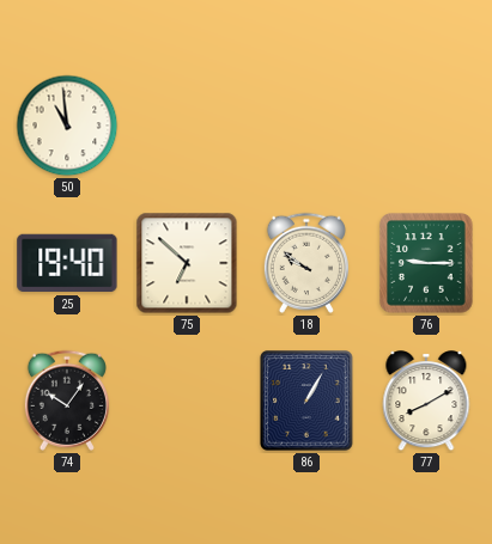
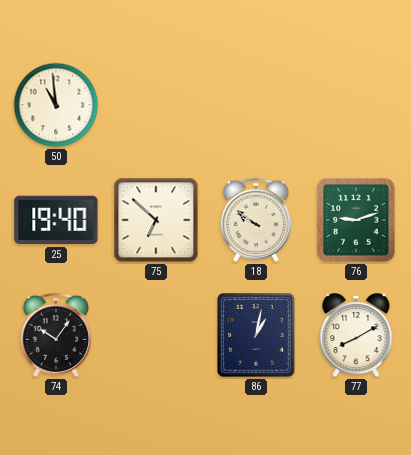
76: 9:15 -> 9:12 (356, 220)
86: 1:05 -> 1:02 (256, 335)
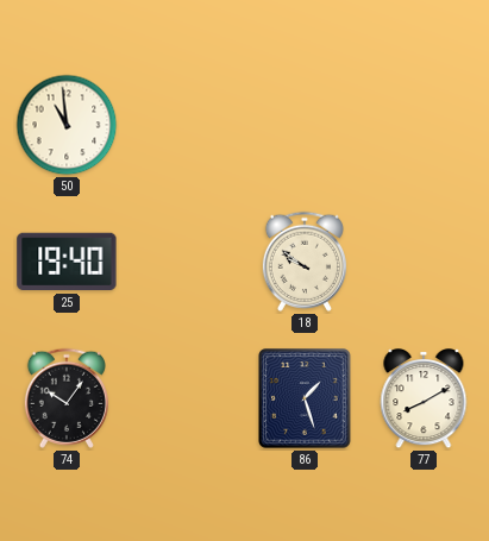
75: 6:52 -> none (156, 220)
76: 9:12 -> none (356, 220)
86: 1:02 -> 1:27 (305, 398)
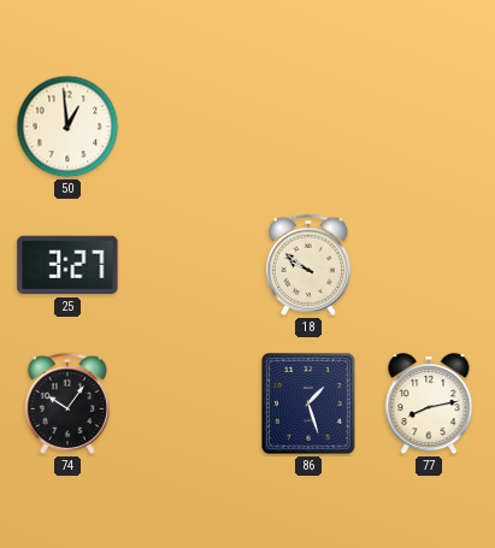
50: 10:59 -> 12:59 (67, 126)
25: 19:40 -> 3:27 (67, 265)
77: 8:10 -> 8:13 (429, 405)
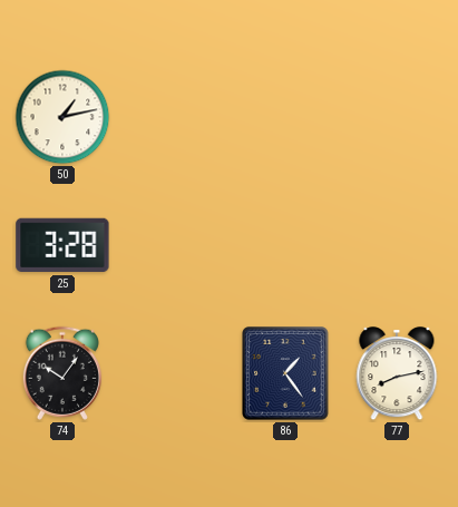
50: 12:59 -> 1:13 (62, 117)
25: 3:27 -> 3:28 (62, 245)
18: 9:51 -> none (308, 265)
86: 1:27 -> 1:24 (285, 373)
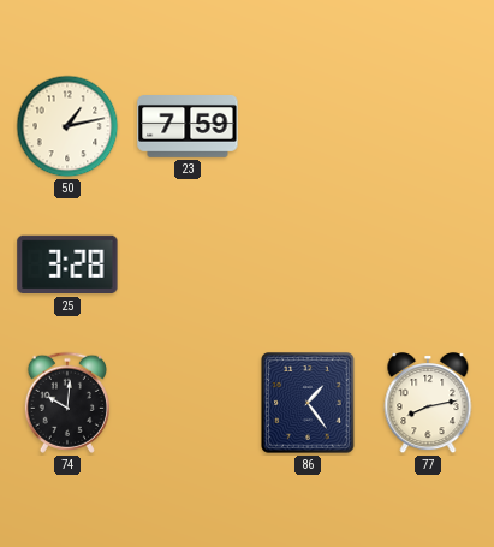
23: none -> 7:59 (188, 127)
74: 10:06 -> 10:01 (67, 403)
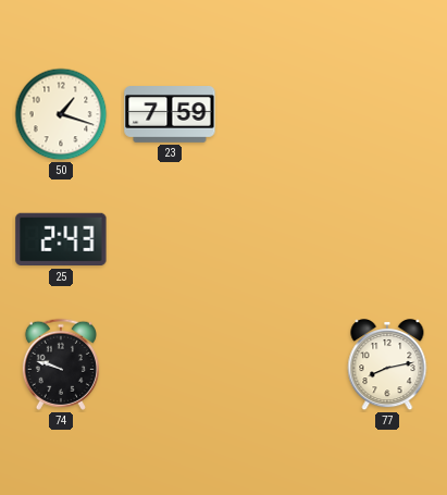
50: 1:13 -> 1:18 (61, 114)
25: 3:28 -> 2:43 (61, 239)
74: 10:01 -> 9:48 (61, 364)
86: 1:24 -> none (308, 403)
